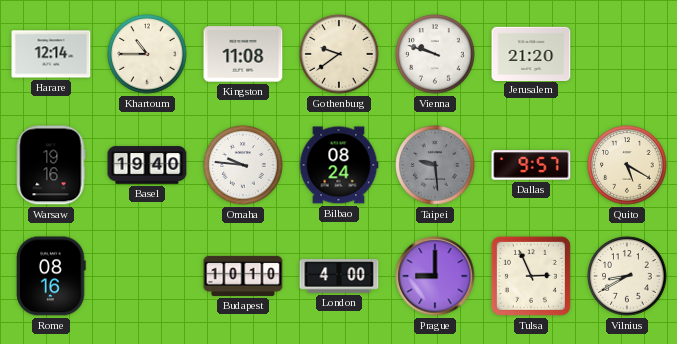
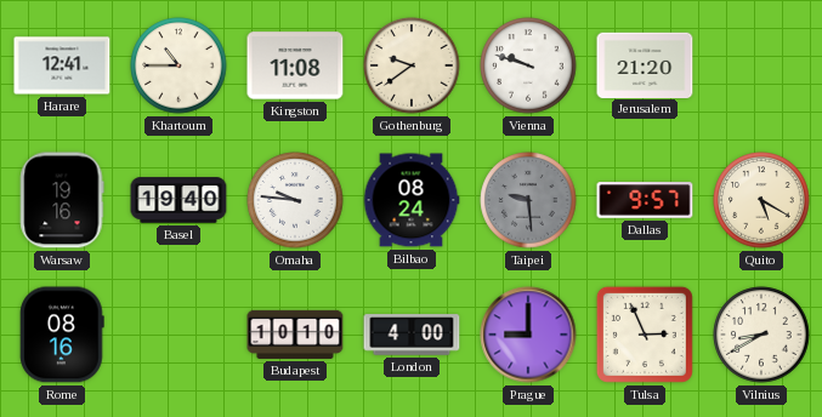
Harare: 12:14 -> 12:41 (62, 65)
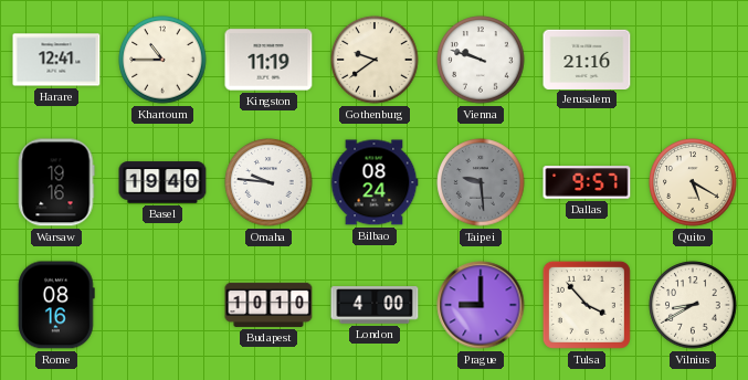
Kingston: 11:08 -> 11:19 (268, 60)
Jerusalem: 21:20 -> 21:16 (587, 59)
Tulsa: 2:56 -> 3:53 (587, 305)
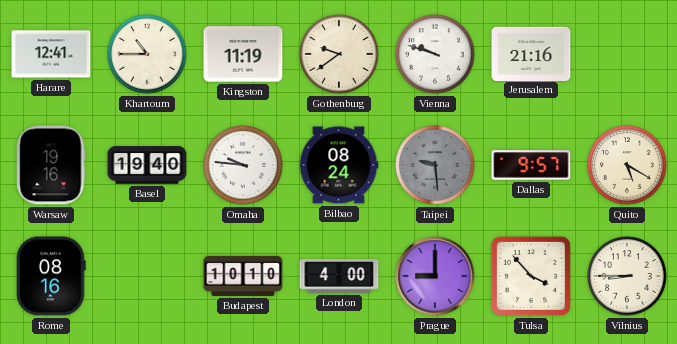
Vilnius: 8:40 -> 8:45 (627, 276)
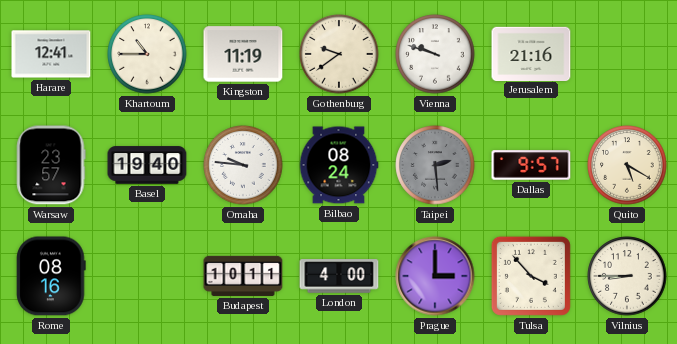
Warsaw: 19:16 -> 23:57 (51, 165)
Taipei: 9:29 -> 2:29 (435, 165)
Budapest: 10:10 -> 10:11 (243, 276)
Prague: 9:00 -> 3:00 (435, 276)
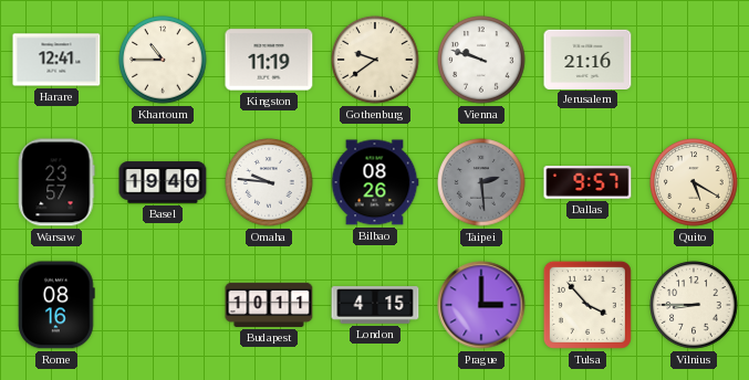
Bilbao: 08:24 -> 08:26 (375, 182)
London: 4:00 -> 4:15 (375, 305)
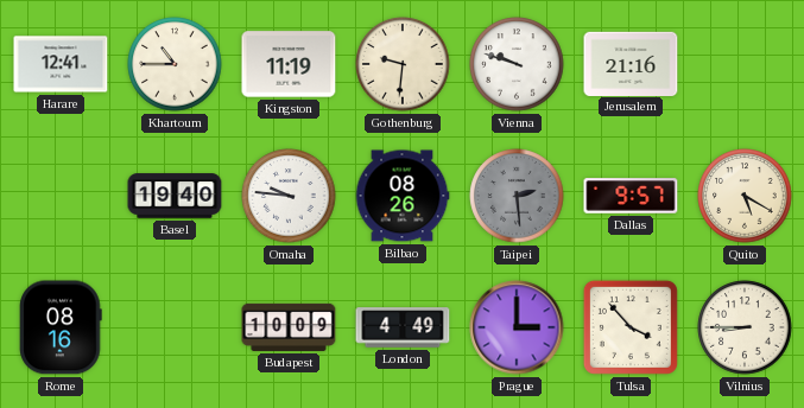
Gothenburg: 9:39 -> 9:31 (403, 64)
Warsaw: 23:57 -> none (56, 182)
Budapest: 10:11 -> 10:09 (289, 327)
London: 4:15 -> 4:49 (403, 327)
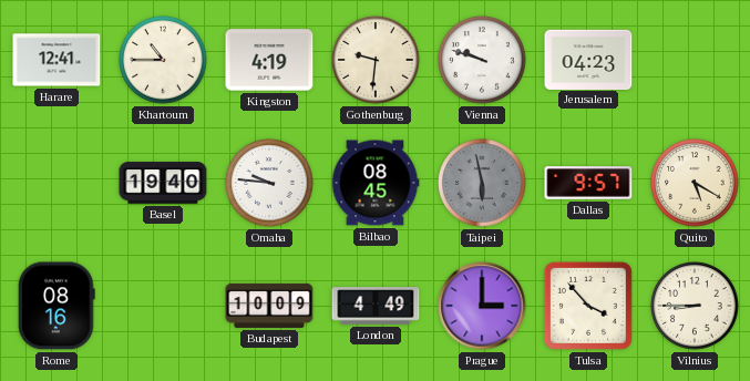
Kingston: 11:19 -> 4:19 (269, 60)
Jerusalem: 21:16 -> 04:23 (588, 59)
Bilbao: 08:26 -> 08:45 (376, 183)
Taipei: 2:29 -> 5:58 (482, 183)
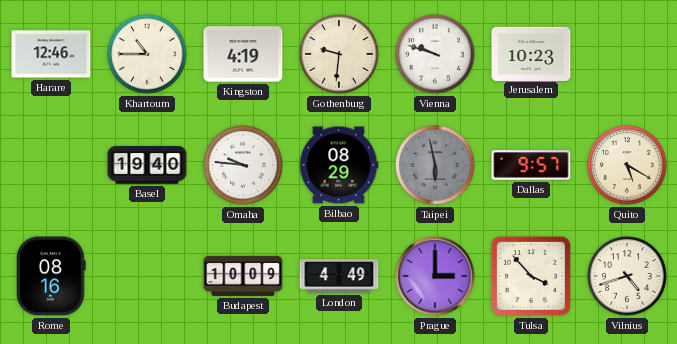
Harare: 12:41 -> 12:46 (51, 54)
Jerusalem: 04:23 -> 10:23 (531, 53)
Bilbao: 08:45 -> 08:29 (339, 165)
Vilnius: 8:45 -> 4:42 (627, 276)
